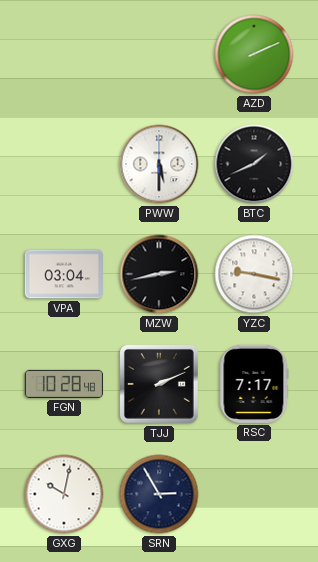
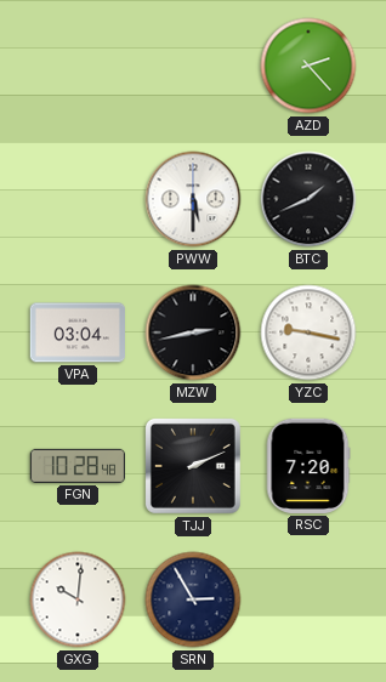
AZD: 2:11 -> 2:23 (308, 66)
RSC: 7:17 -> 7:20 (308, 466)
GXG: 10:02 -> 10:01 (78, 599)
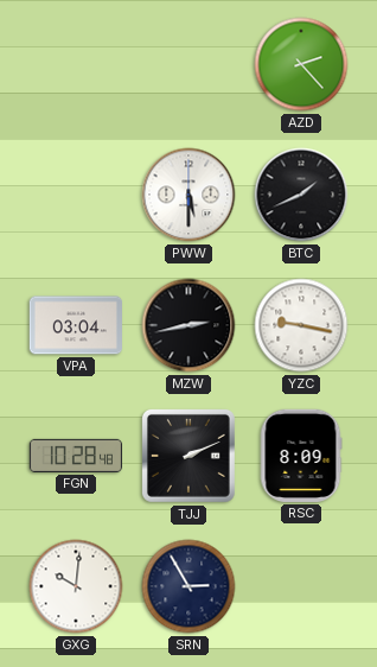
RSC: 7:20 -> 8:09 (301, 456)
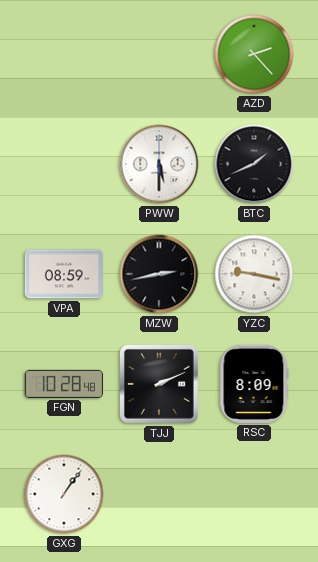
VPA: 03:04 -> 08:59 (64, 274)
GXG: 10:01 -> 1:06 (64, 494)
SRN: 2:55 -> none (188, 586)
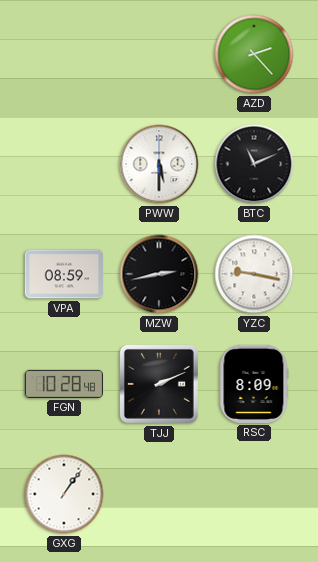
BTC: 1:41 -> 11:11 (254, 164)
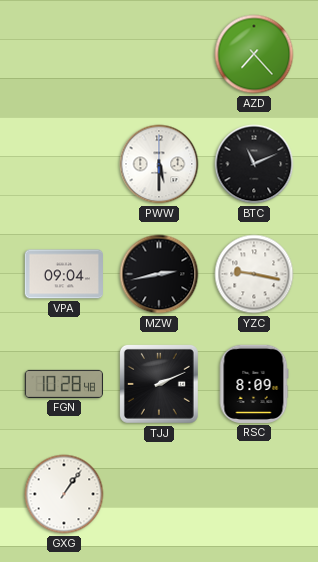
AZD: 2:23 -> 7:23 (254, 54)
VPA: 08:59 -> 09:04 (64, 274)
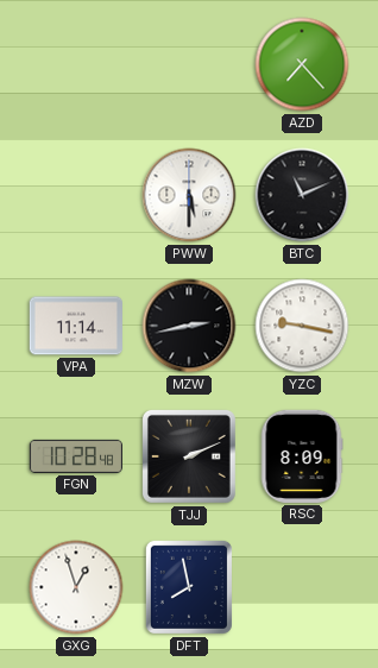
VPA: 09:04 -> 11:14 (76, 326)
GXG: 1:06 -> 12:57 (76, 587)
DFT: none -> 7:58 (189, 587)
